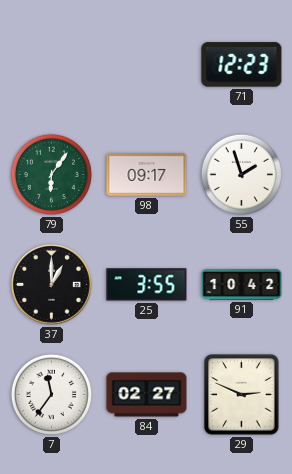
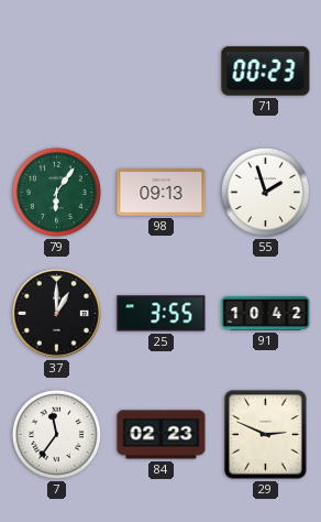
71: 12:23 -> 00:23 (266, 72)
98: 09:17 -> 09:13 (162, 193)
84: 02:27 -> 02:23 (162, 435)
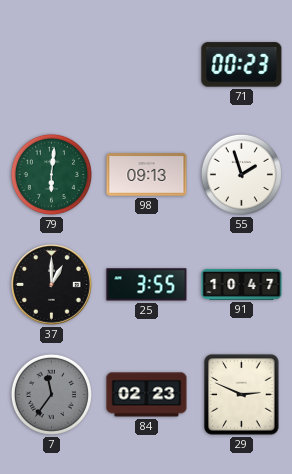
79: 6:06 -> 6:01 (51, 174)
91: 10:42 -> 10:47 (242, 284)
7 dial: white -> grey (51, 394)
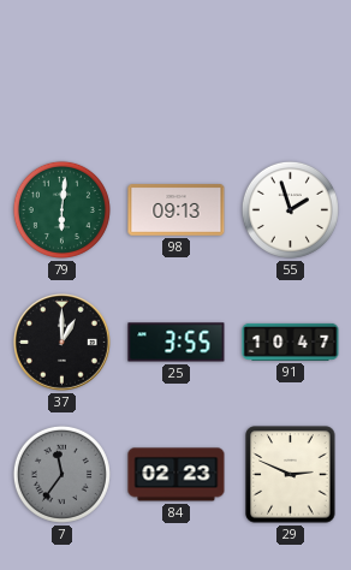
71: 00:23 -> none (242, 65)
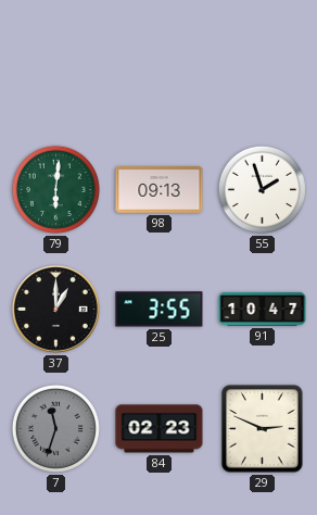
7: 11:36 -> 11:33 (55, 428)
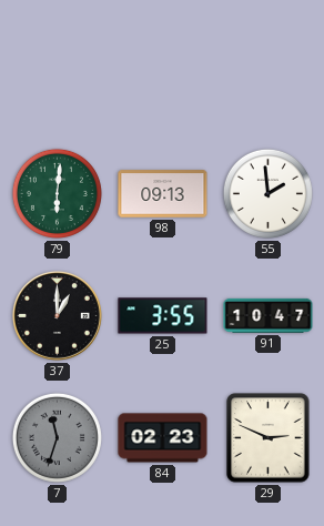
55: 1:57 -> 1:59 (267, 193)
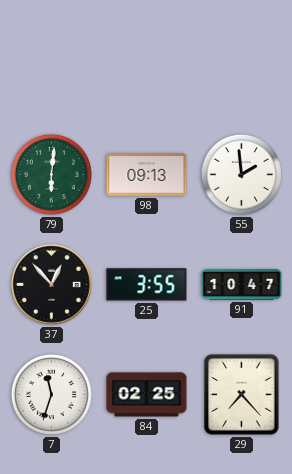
37: 1:00 -> 12:53 (52, 285)
7 dial: grey -> white (51, 394)
84: 02:23 -> 02:25 (147, 395)
29: 2:49 -> 7:23 (242, 395)
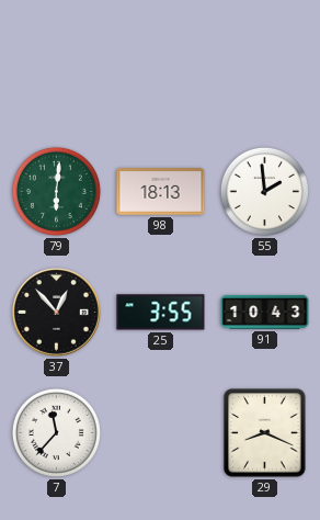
98: 09:13 -> 18:13 (161, 192)
91: 10:47 -> 10:43 (265, 312)
7: 11:33 -> 11:37 (56, 432)
84: 02:25 -> none (147, 395)
29: 7:23 -> 8:19 (265, 433)
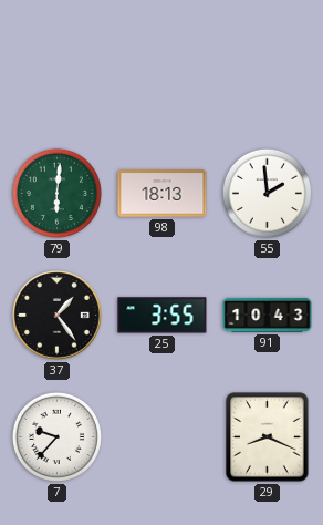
37: 12:53 -> 1:24 (58, 316)
7: 11:37 -> 9:37 (56, 436)
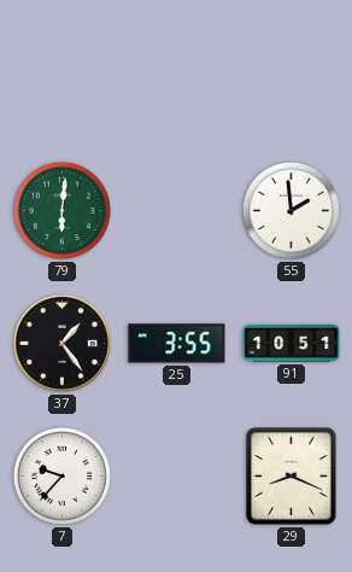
98: 18:13 -> none (163, 194)
91: 10:43 -> 10:51 (292, 343)
